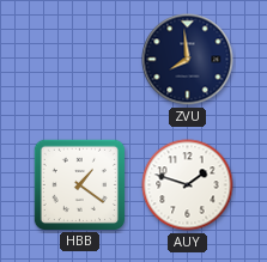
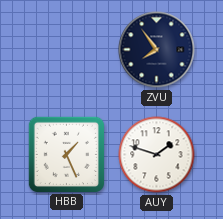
ZVU: 7:59 -> 7:54 (157, 50)
HBB: 1:21 -> 1:26 (66, 154)
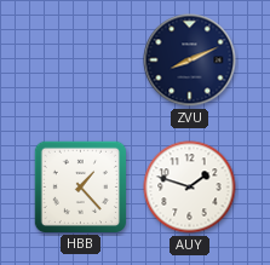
ZVU: 7:54 -> 8:11 (190, 61)
HBB: 1:26 -> 1:23 (80, 186)
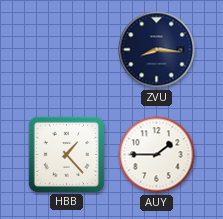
ZVU: 8:11 -> 8:16 (157, 50)
AUY: 1:48 -> 1:45 (157, 155)
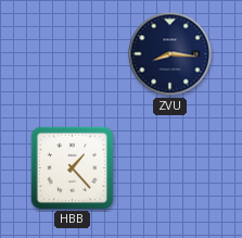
AUY: 1:45 -> none (157, 155)
